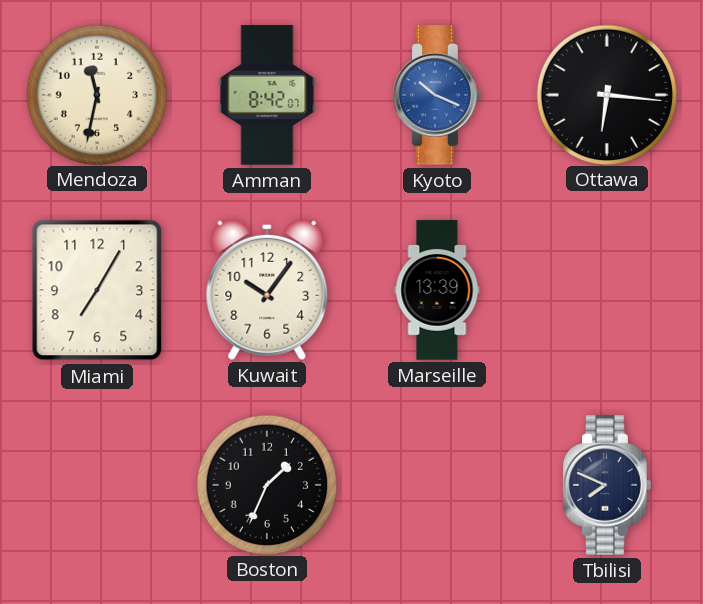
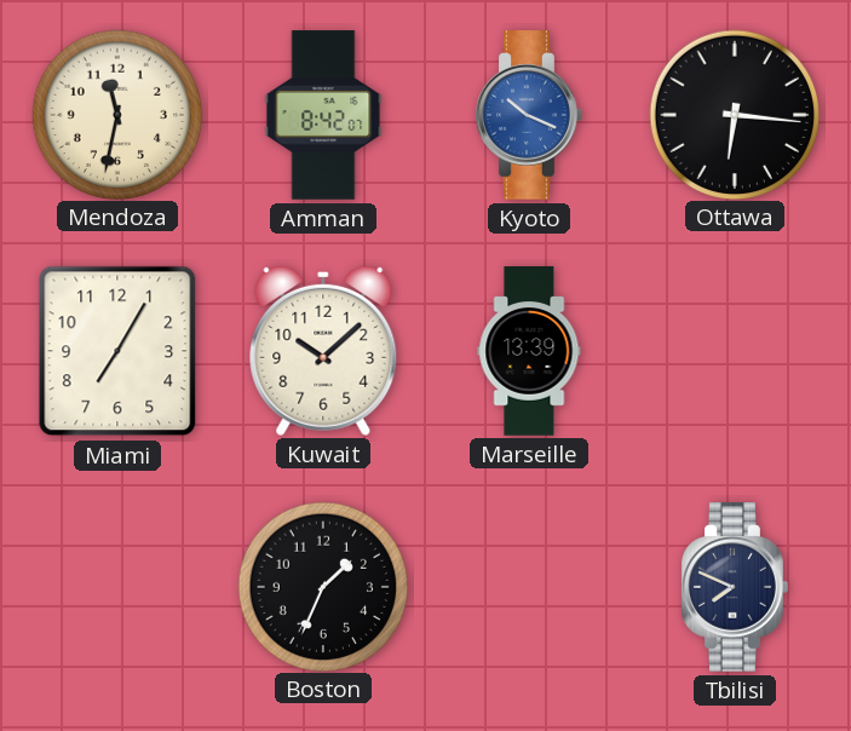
Kuwait: 10:06 -> 10:08 (323, 351)
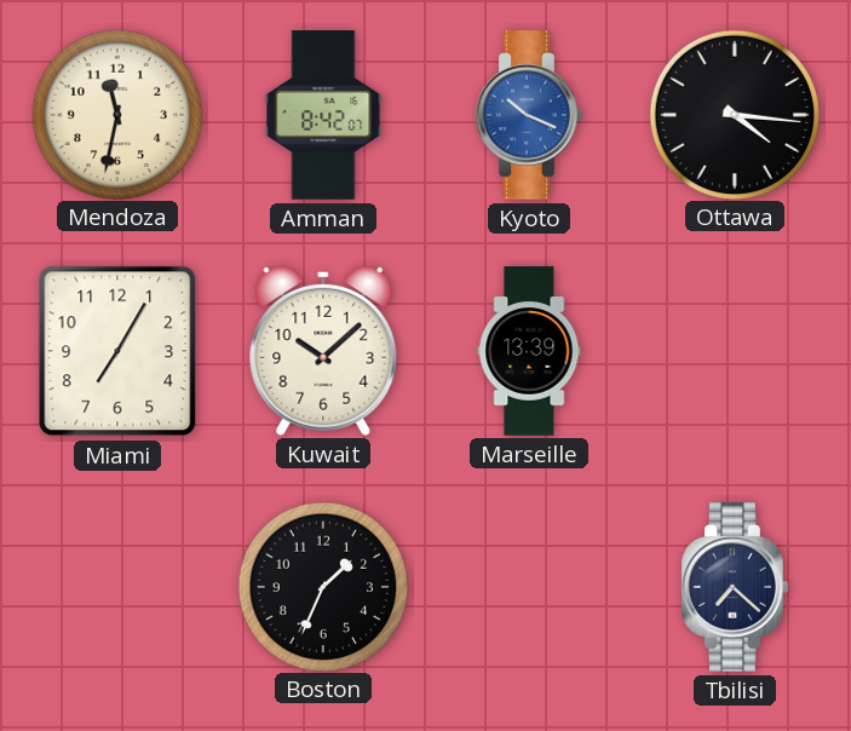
Ottawa: 6:16 -> 4:16 (734, 114)
Tbilisi: 7:49 -> 7:22 (735, 587)
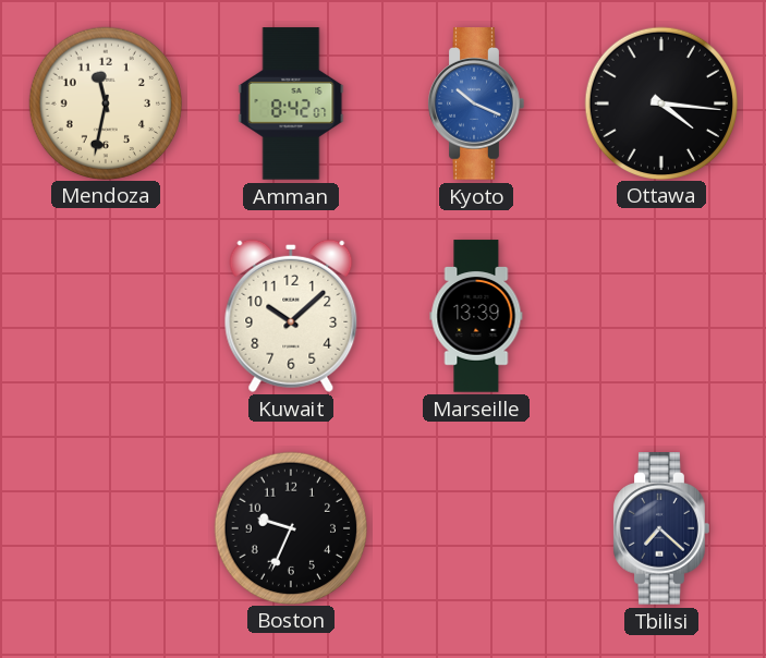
Miami: 7:05 -> none (117, 351)
Boston: 1:34 -> 9:34 (290, 527)
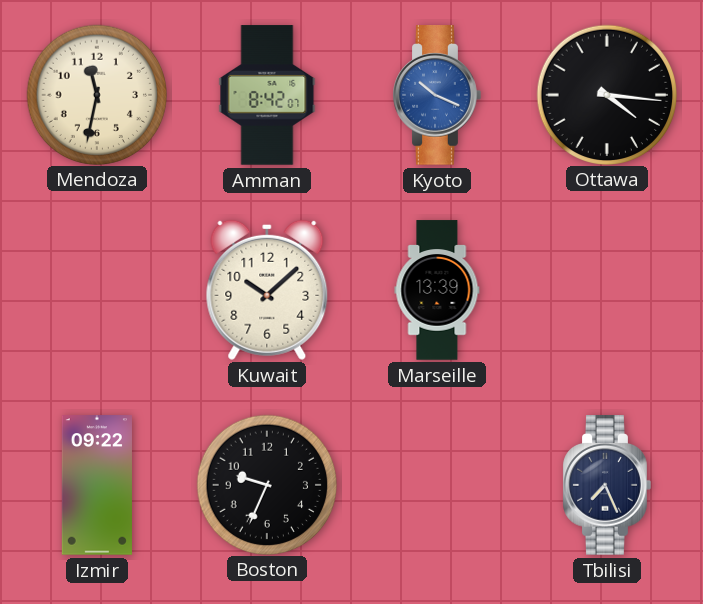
Izmir: none -> 09:22 (97, 485)
Tbilisi: 7:22 -> 7:26 (607, 485)
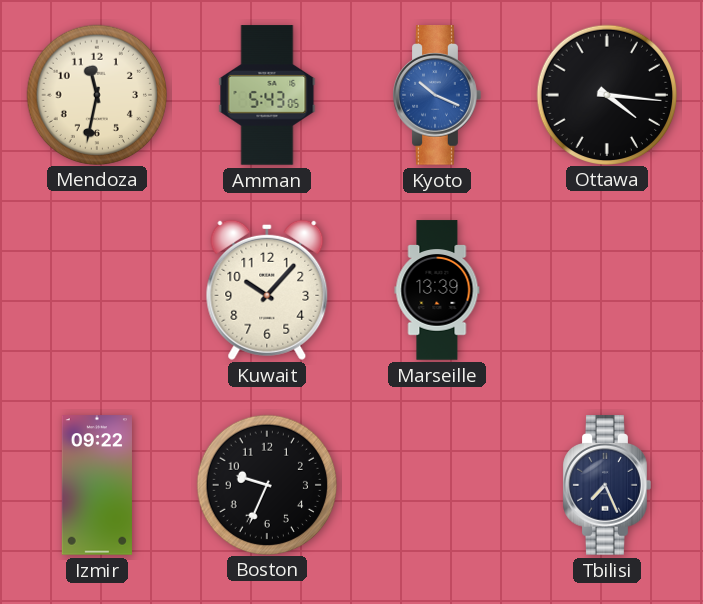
Amman: 8:42 -> 5:43 (267, 95)
Kuwait: 10:08 -> 10:07 (267, 290)
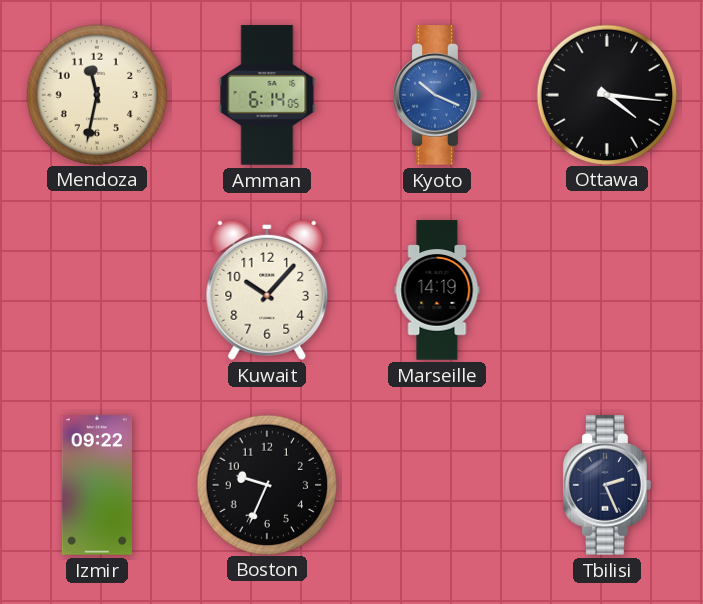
Amman: 5:43 -> 6:14 (267, 95)
Marseille: 13:39 -> 14:19 (437, 290)
Tbilisi: 7:26 -> 2:26 (607, 485)
